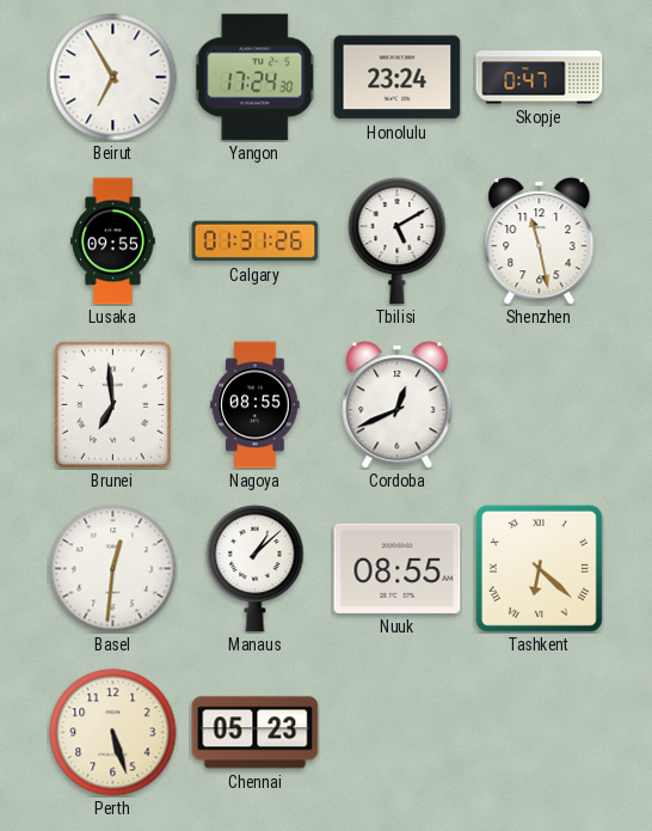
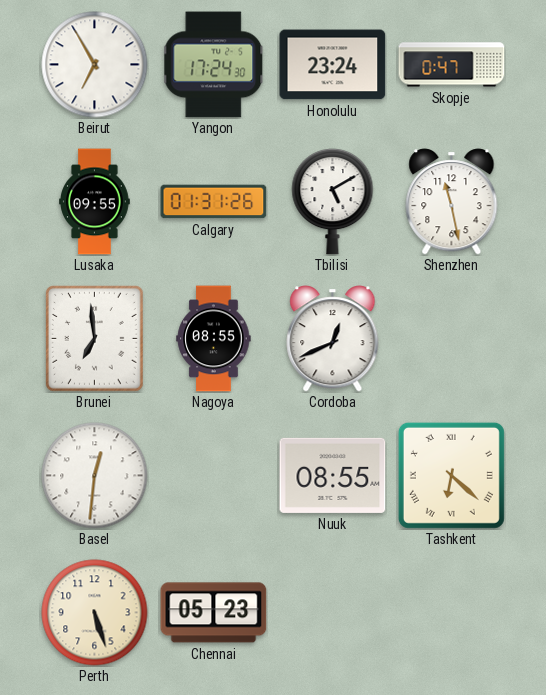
Manaus: 1:08 -> none (256, 569)
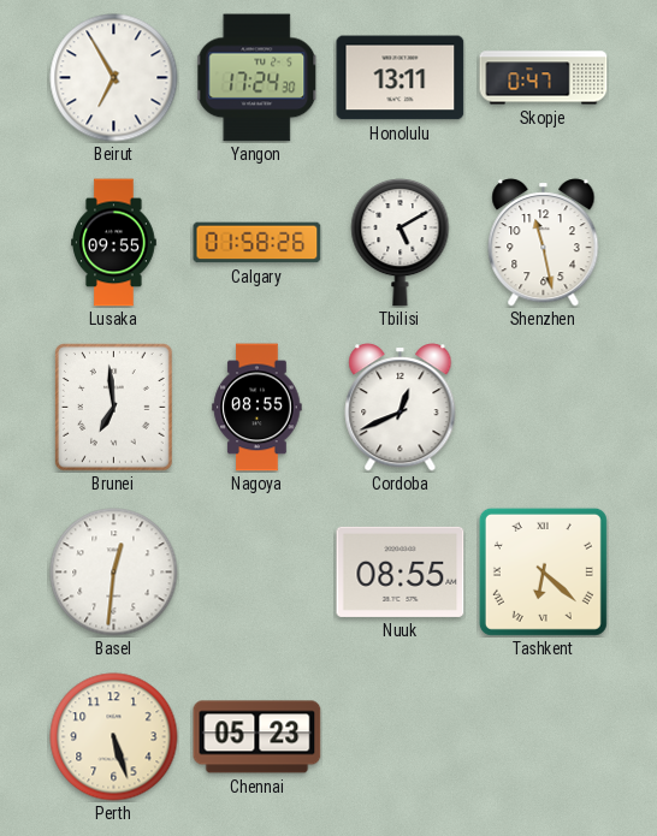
Honolulu: 23:24 -> 13:11 (401, 78)
Calgary: 01:31 -> 01:58 (258, 243)
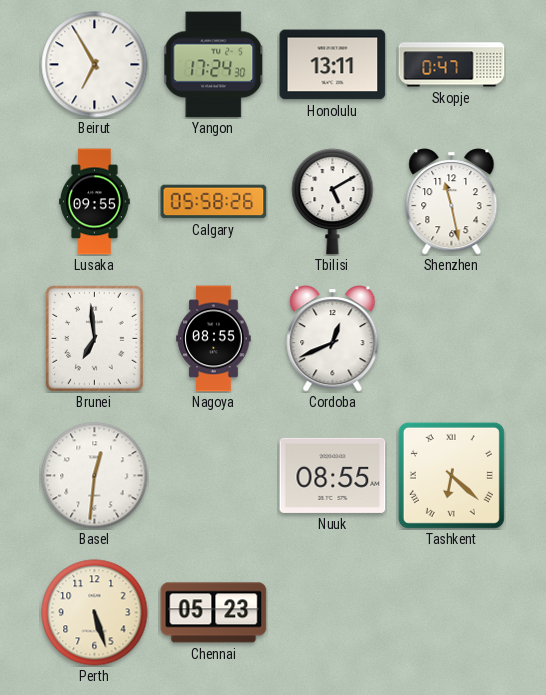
Calgary: 01:58 -> 05:58 (214, 202)
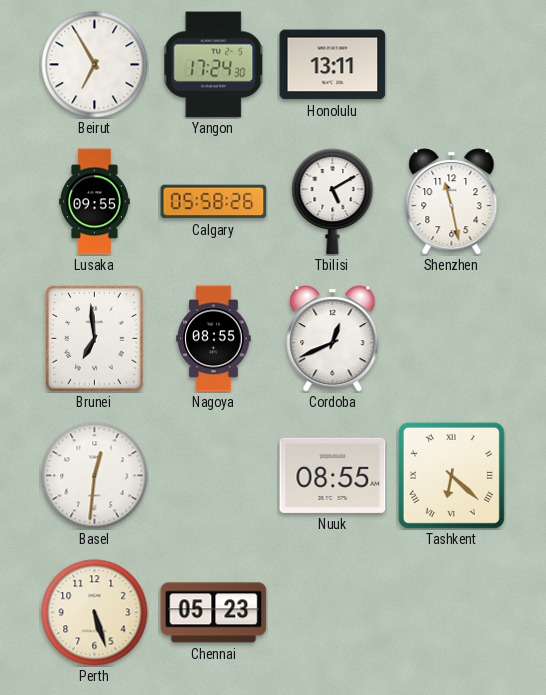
Skopje: 0:47 -> none (452, 65)
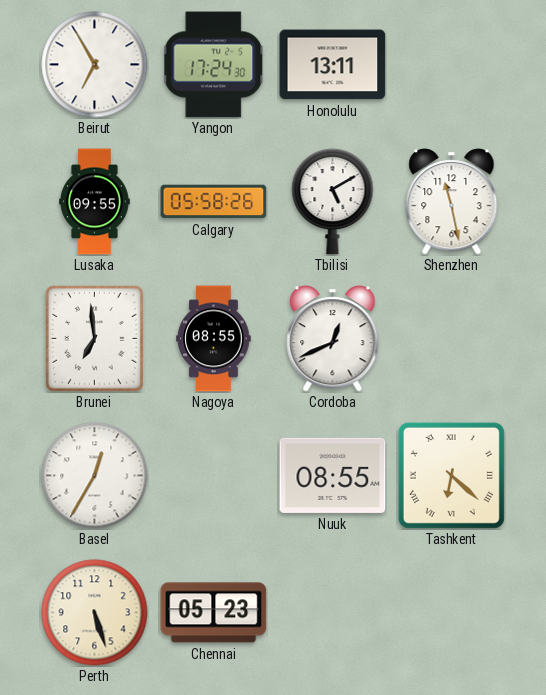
Basel: 12:31 -> 12:35 (95, 476)
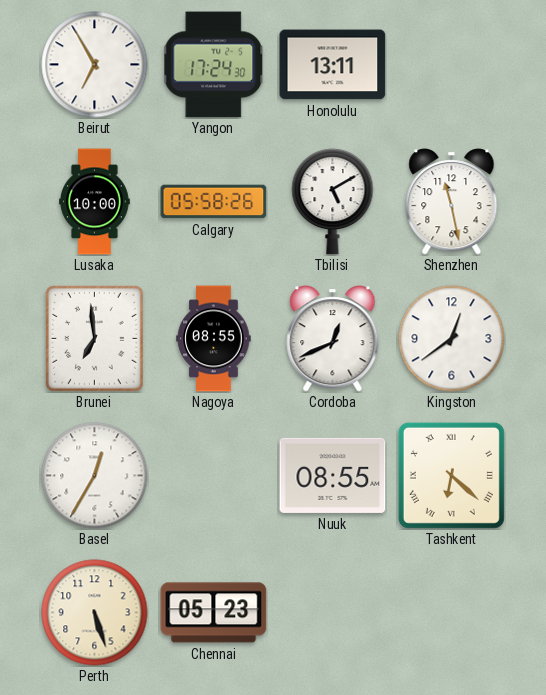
Lusaka: 09:55 -> 10:00 (95, 202)
Kingston: none -> 12:39 (452, 339)
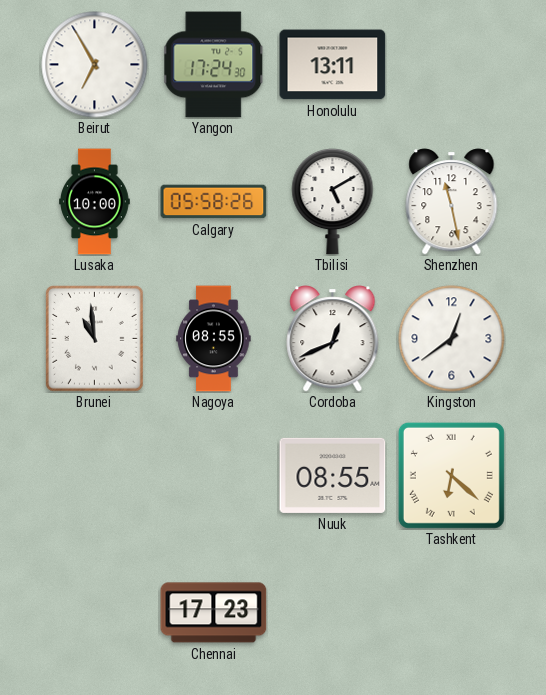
Brunei: 6:59 -> 10:59 (95, 339)
Basel: 12:35 -> none (95, 476)
Perth: 5:27 -> none (95, 613)
Chennai: 05:23 -> 17:23 (214, 613)
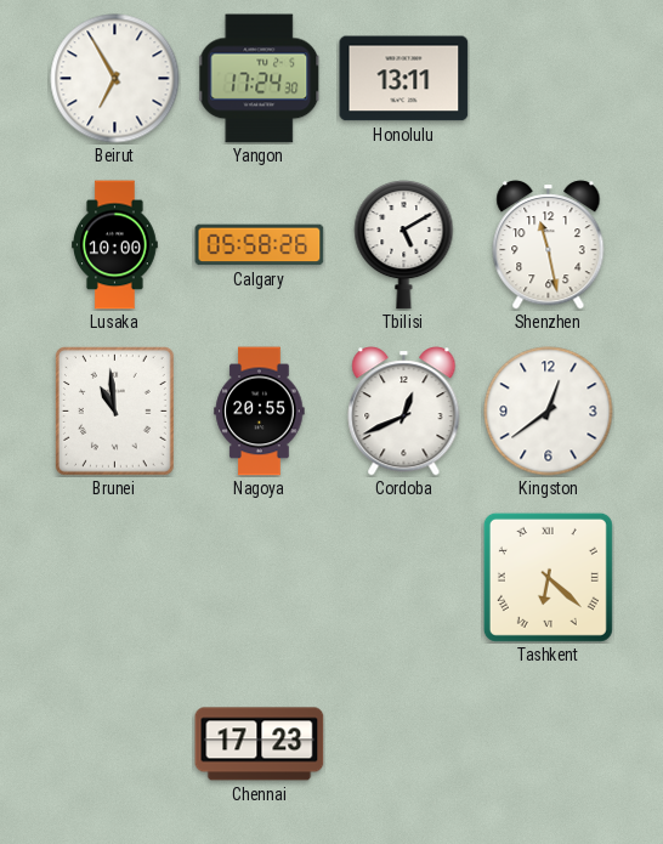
Nagoya: 08:55 -> 20:55 (260, 412)
Nuuk: 08:55 -> none (333, 475)
